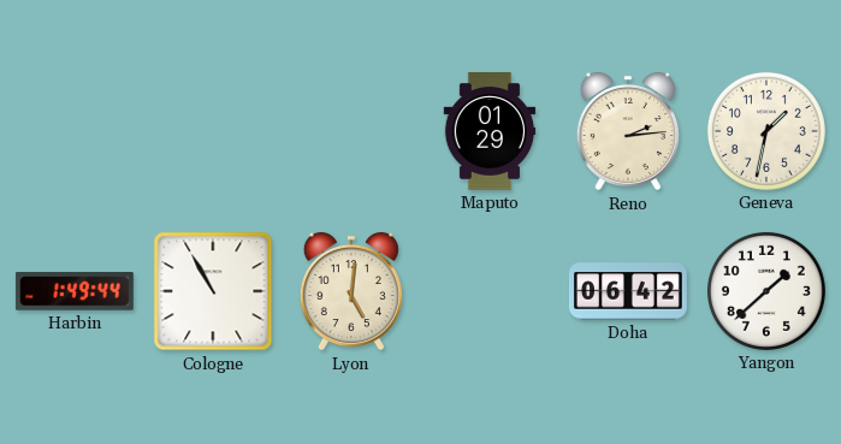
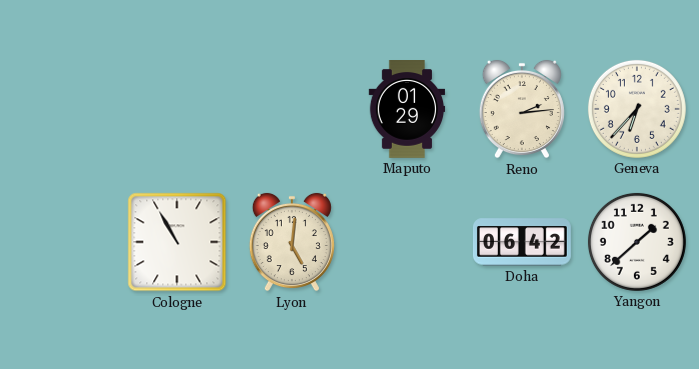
Geneva: 1:32 -> 6:37 (637, 109)
Harbin: 1:49 -> none (75, 292)
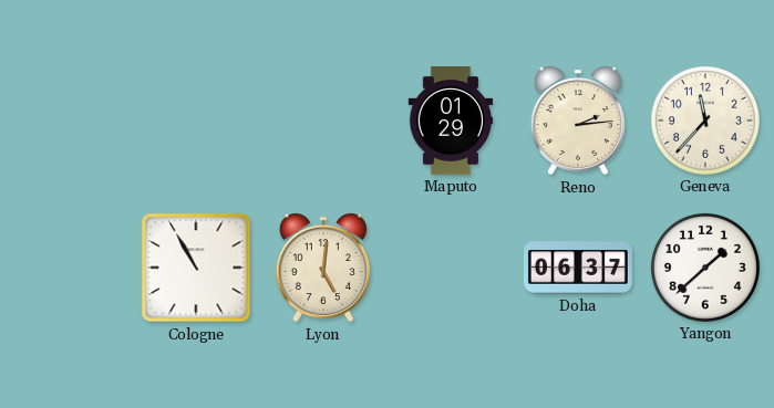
Geneva: 6:37 -> 11:37 (705, 121)
Doha: 06:42 -> 06:37 (578, 268)
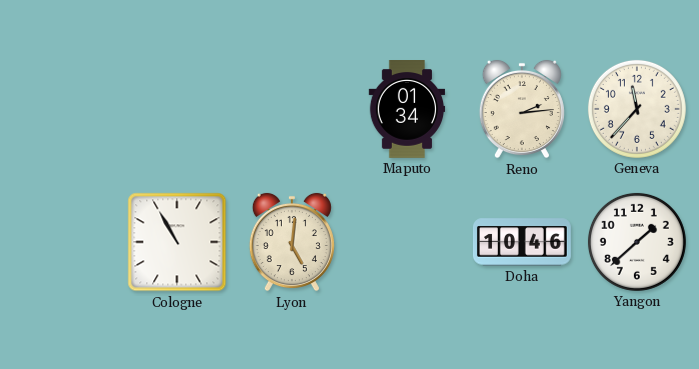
Maputo: 01:29 -> 01:34 (407, 110)
Doha: 06:37 -> 10:46 (522, 242)
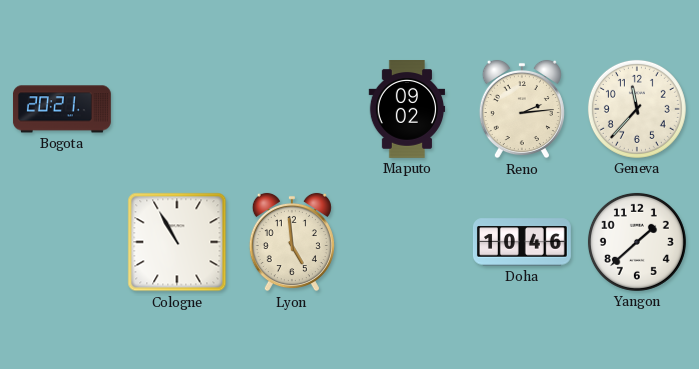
Bogota: none -> 20:21 (62, 109)
Maputo: 01:34 -> 09:02 (407, 110)
Lyon: 5:01 -> 4:59 (292, 242)
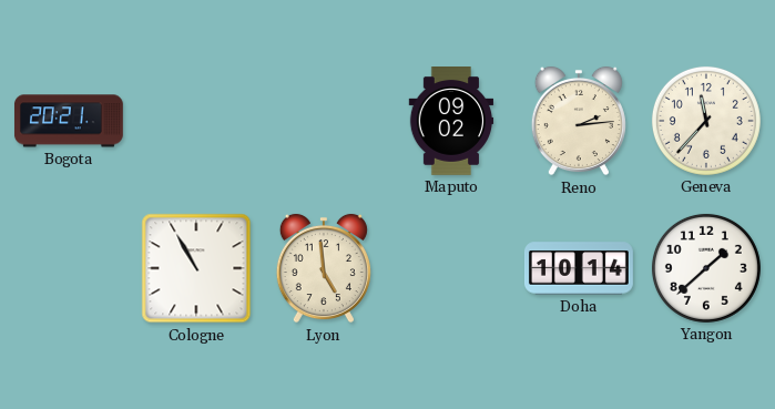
Doha: 10:46 -> 10:14 (579, 268)
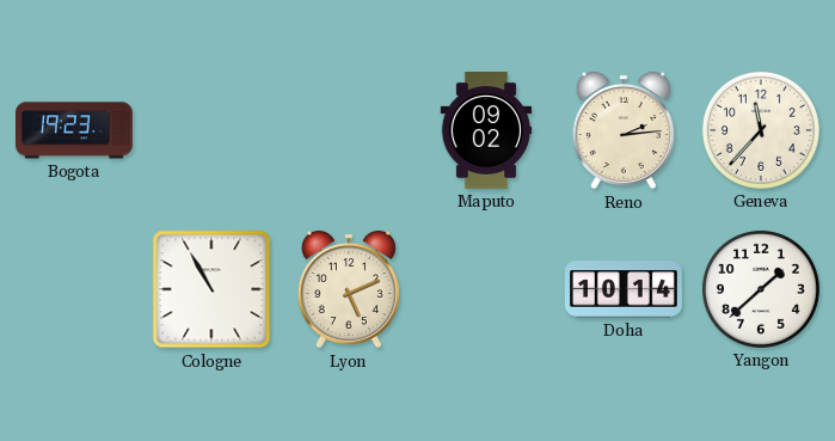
Bogota: 20:21 -> 19:23 (74, 130)
Lyon: 4:59 -> 5:11 (349, 289)
